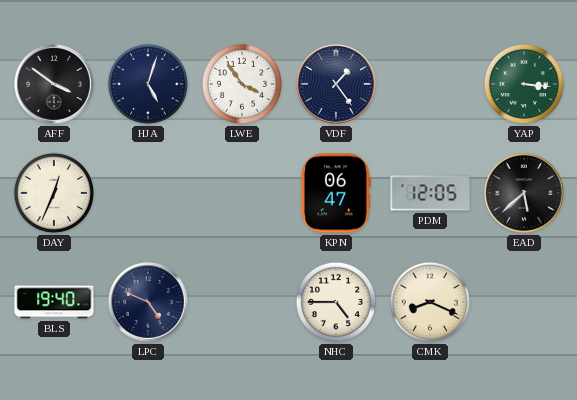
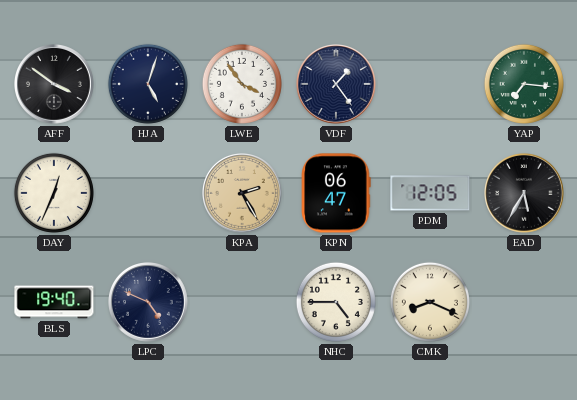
YAP: 3:16 -> 7:16 (524, 84)
KPA: none -> 2:25 (243, 194)
EAD: 5:38 -> 5:35 (525, 194)
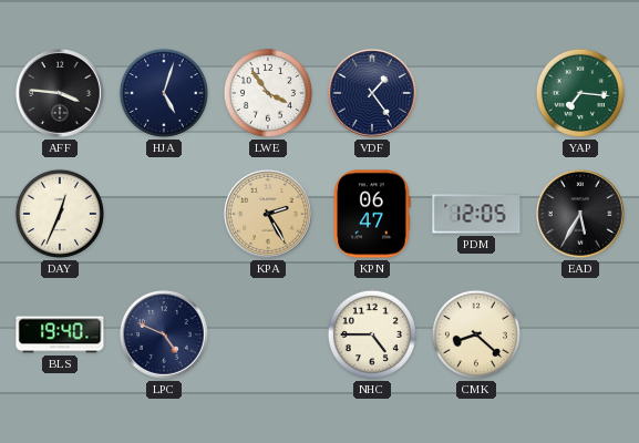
AFF: 3:51 -> 3:46 (61, 94)
CMK: 8:19 -> 8:22 (476, 334)
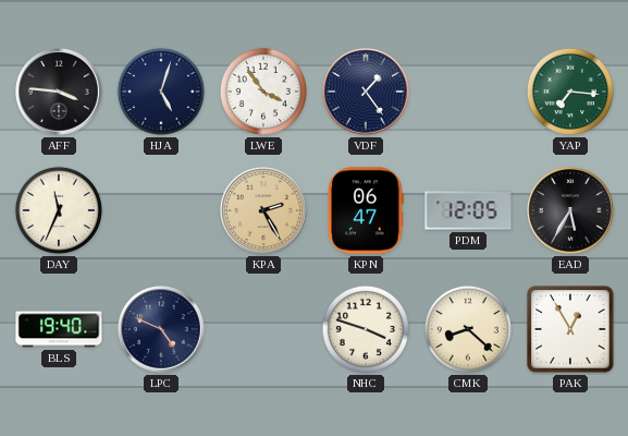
DAY: 12:34 -> 11:34 (59, 210)
NHC: 4:45 -> 3:48 (366, 329)
PAK: none -> 12:55 (570, 329)
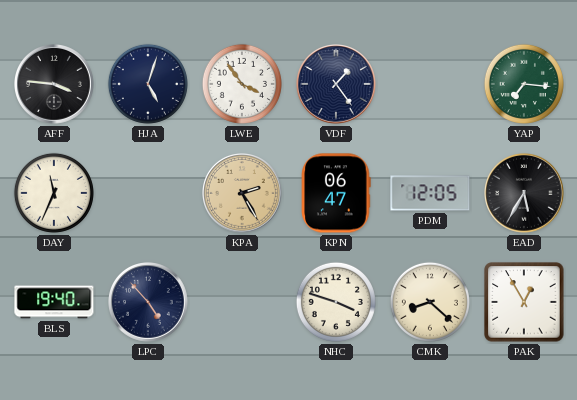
LPC: 4:49 -> 4:53 (149, 303)
